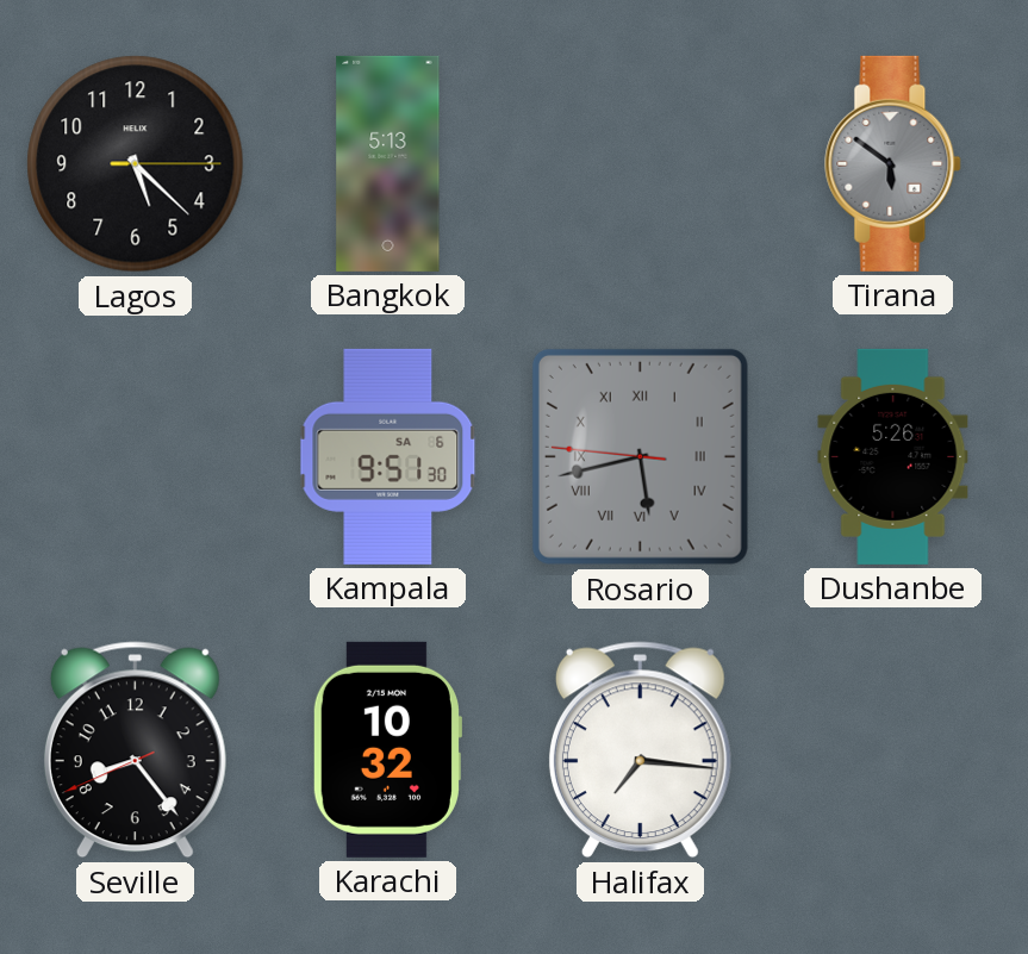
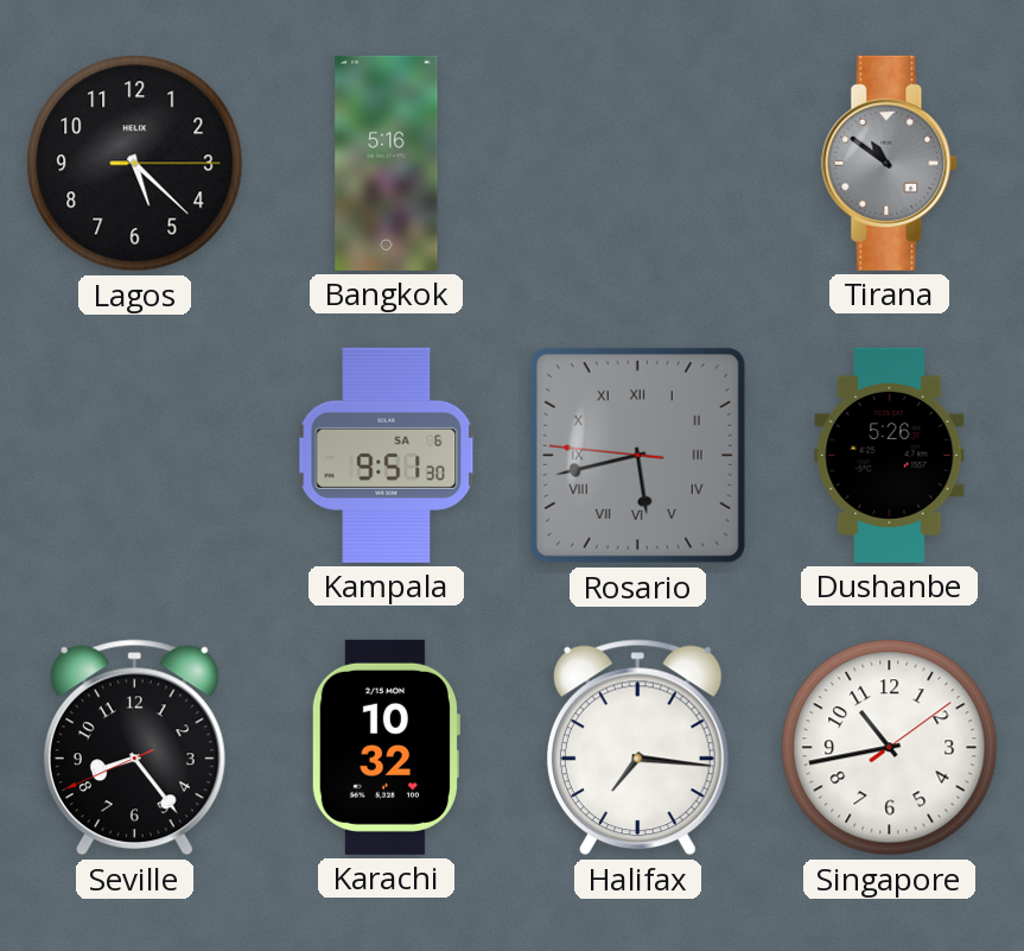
Bangkok: 5:13 -> 5:16 (387, 163)
Tirana: 5:51 -> 10:51 (890, 163)
Singapore: none -> 10:43 (890, 748)
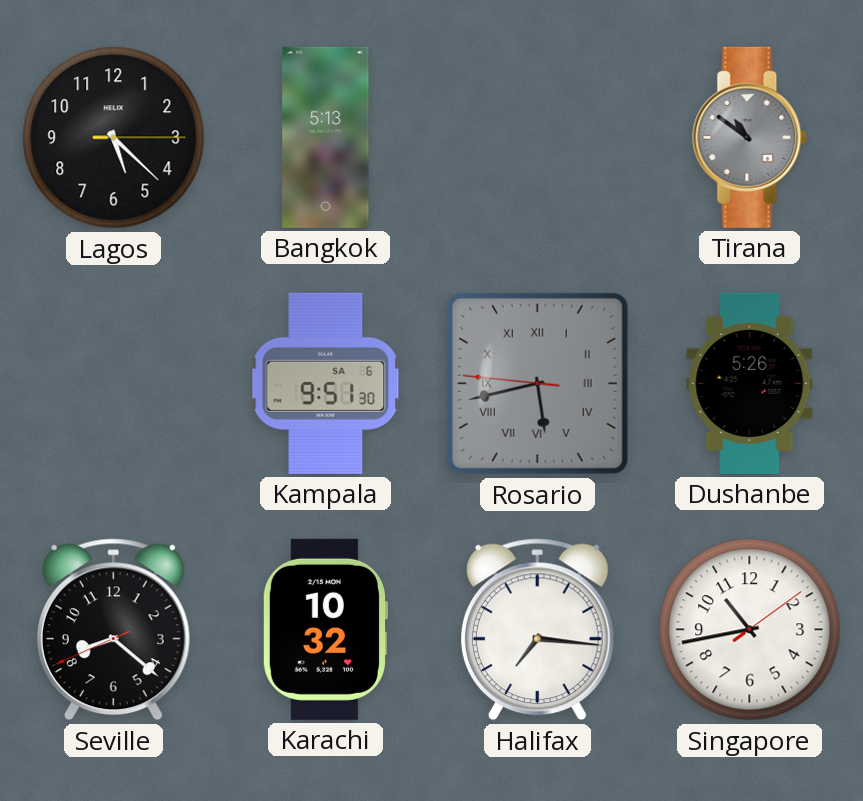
Bangkok: 5:16 -> 5:13 (326, 137)
Seville: 8:23 -> 8:21 (113, 630)
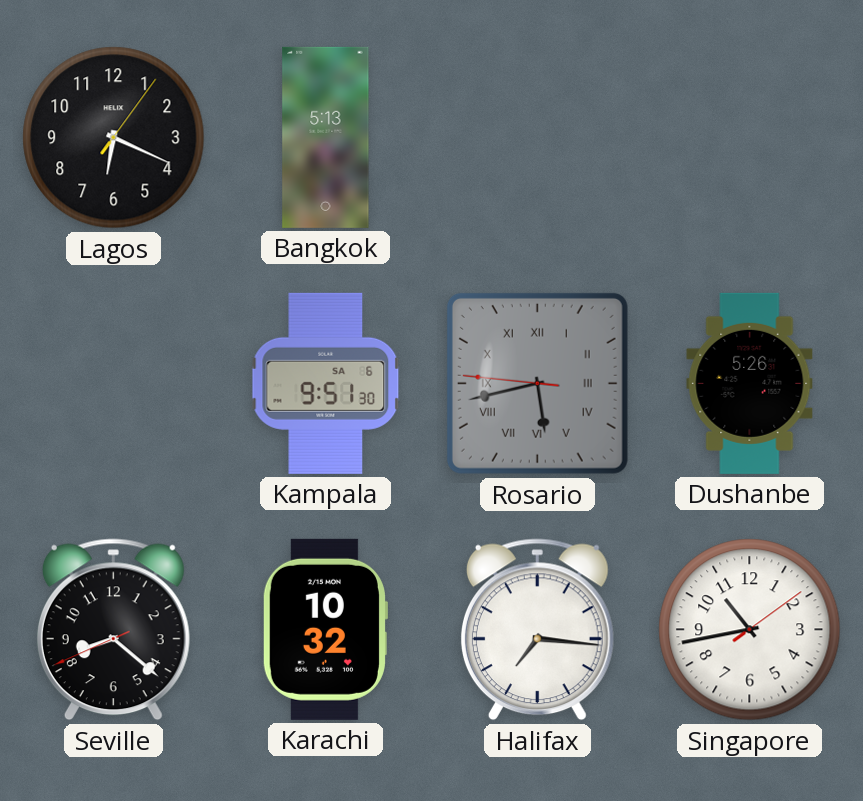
Lagos: 5:22 -> 6:19 (114, 138)
Tirana: 10:51 -> none (750, 137)
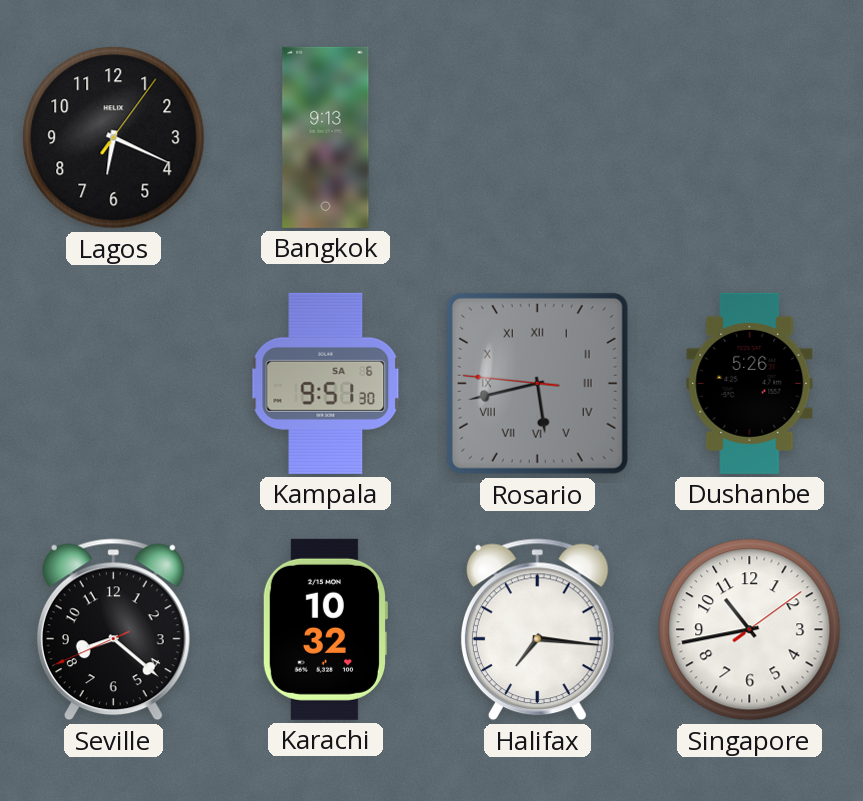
Bangkok: 5:13 -> 9:13 (326, 137)
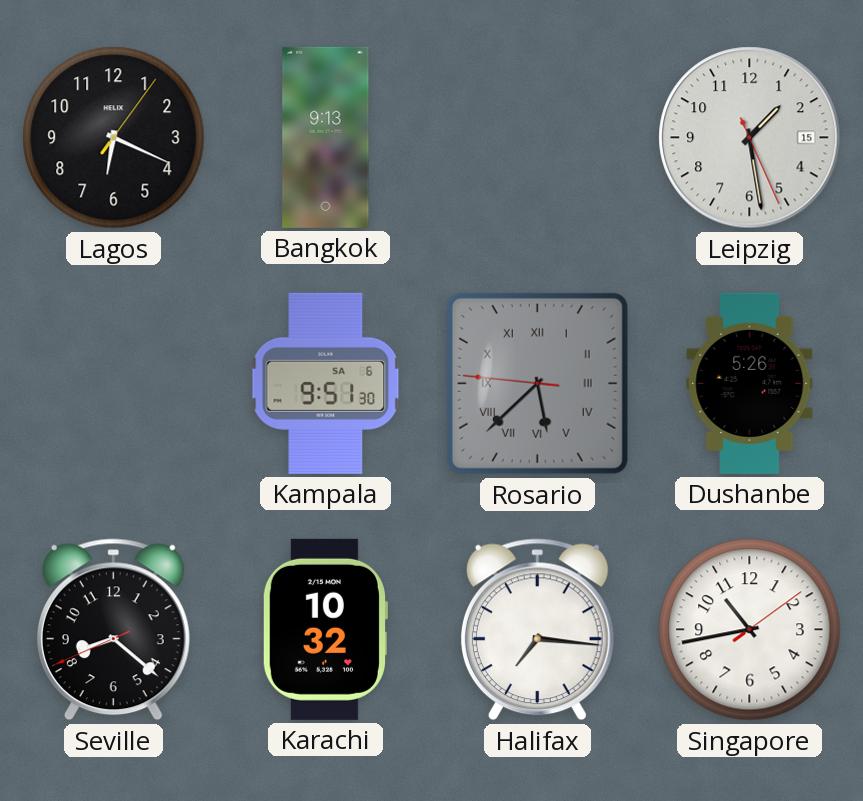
Leipzig: none -> 1:28 (750, 138)
Rosario: 5:42 -> 5:37 (537, 383)
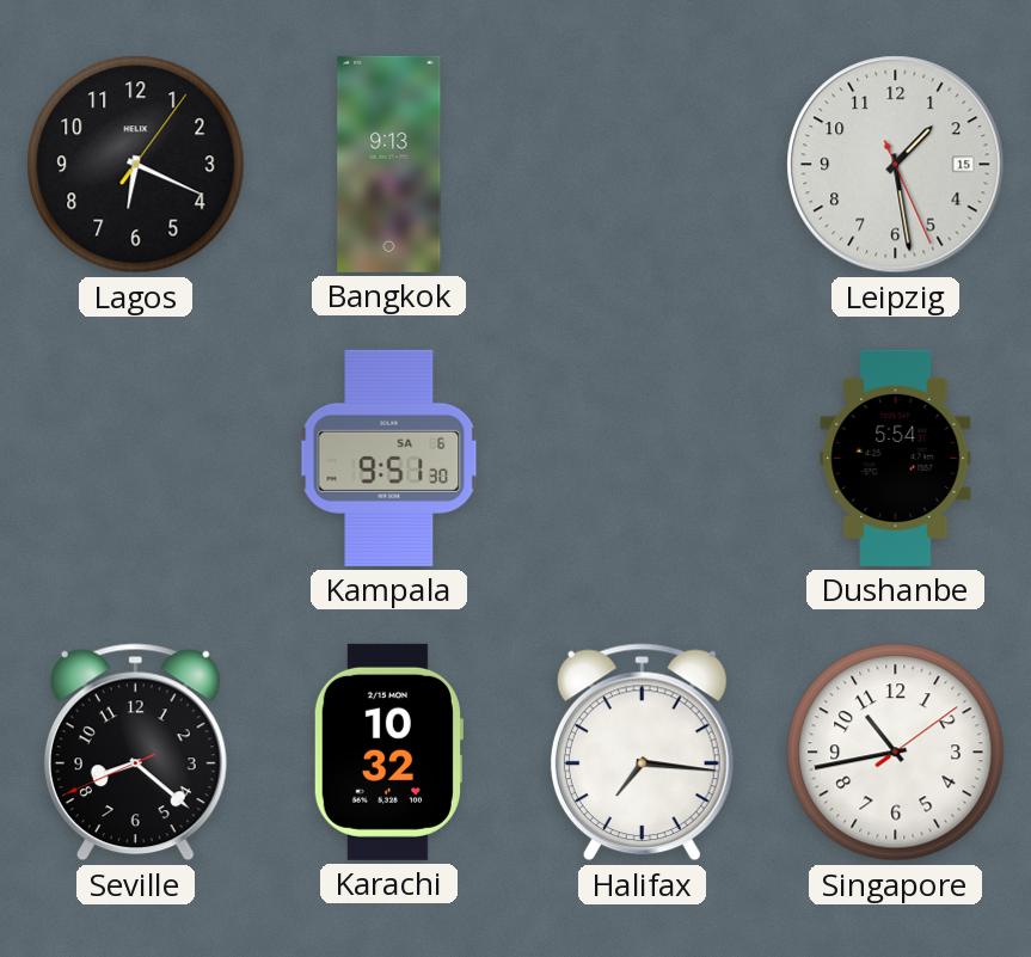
Rosario: 5:37 -> none (537, 383)
Dushanbe: 5:26 -> 5:54 (896, 458)
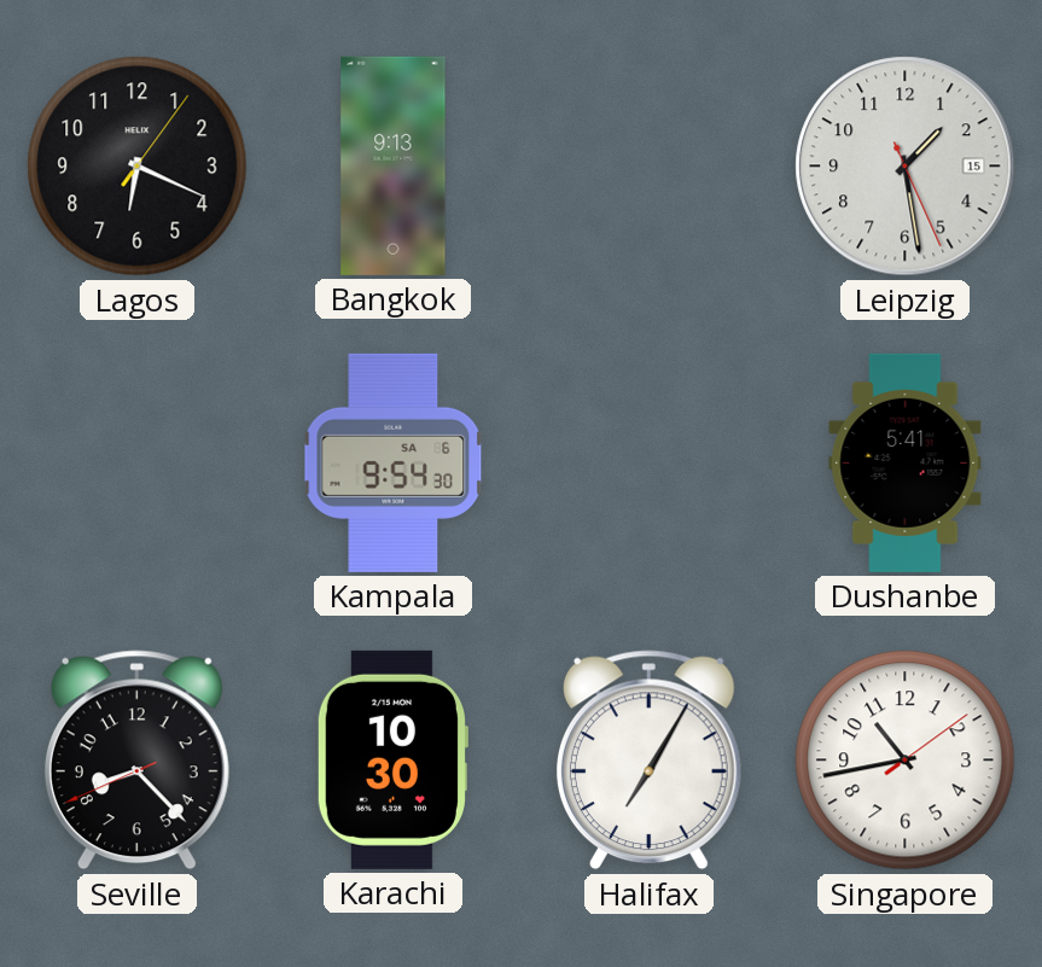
Kampala: 9:51 -> 9:54 (394, 462)
Dushanbe: 5:54 -> 5:41 (906, 462)
Seville: 8:21 -> 8:22 (136, 761)
Karachi: 10:32 -> 10:30 (392, 759)
Halifax: 7:16 -> 7:05 (648, 761)
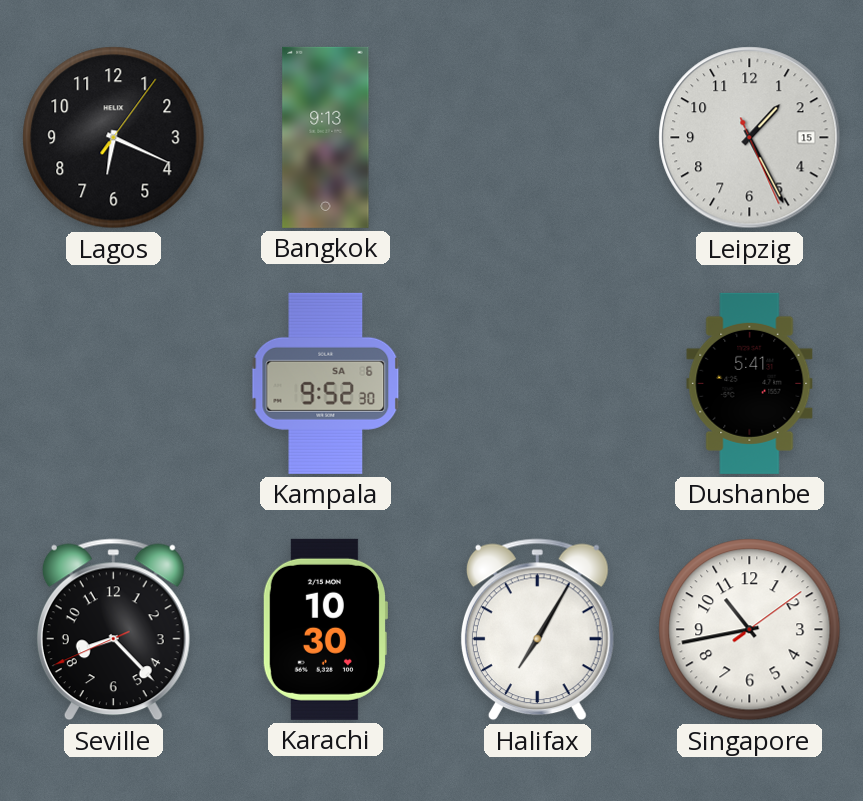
Leipzig: 1:28 -> 1:25 (750, 138)
Kampala: 9:54 -> 9:52 (326, 383)
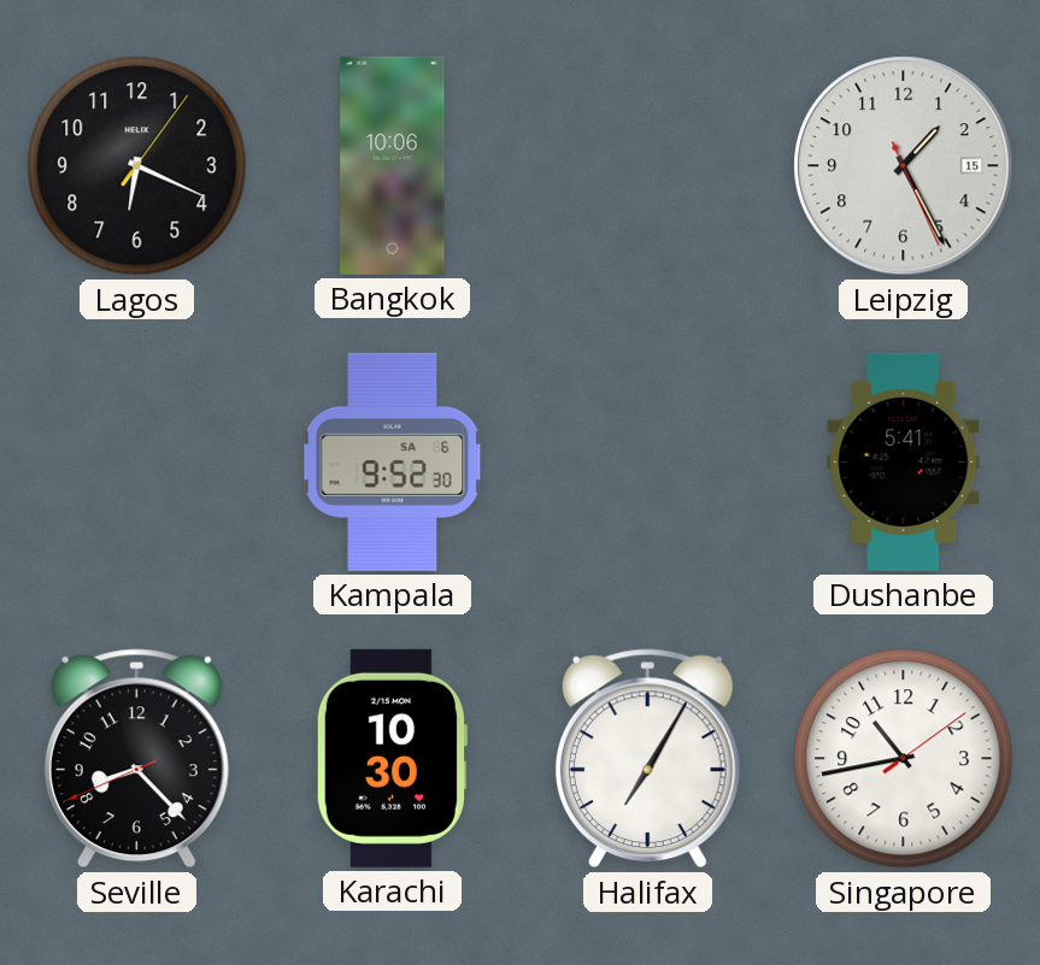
Bangkok: 9:13 -> 10:06 (393, 165)
